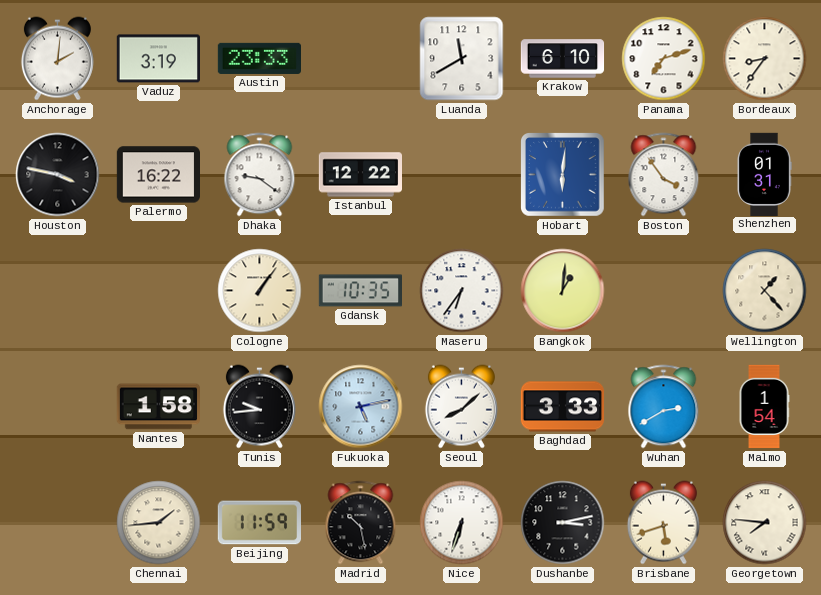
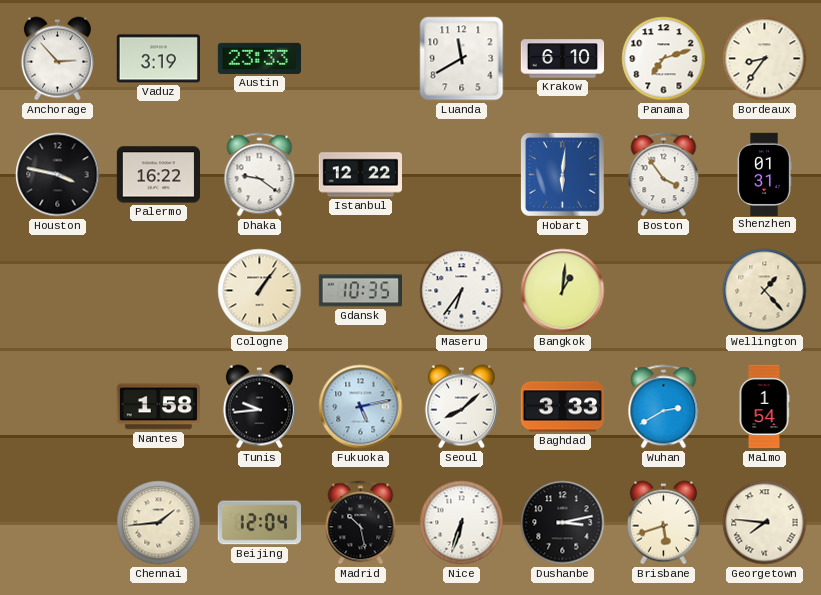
Anchorage: 2:01 -> 2:53 (57, 59)
Beijing: 11:59 -> 12:04 (259, 523)
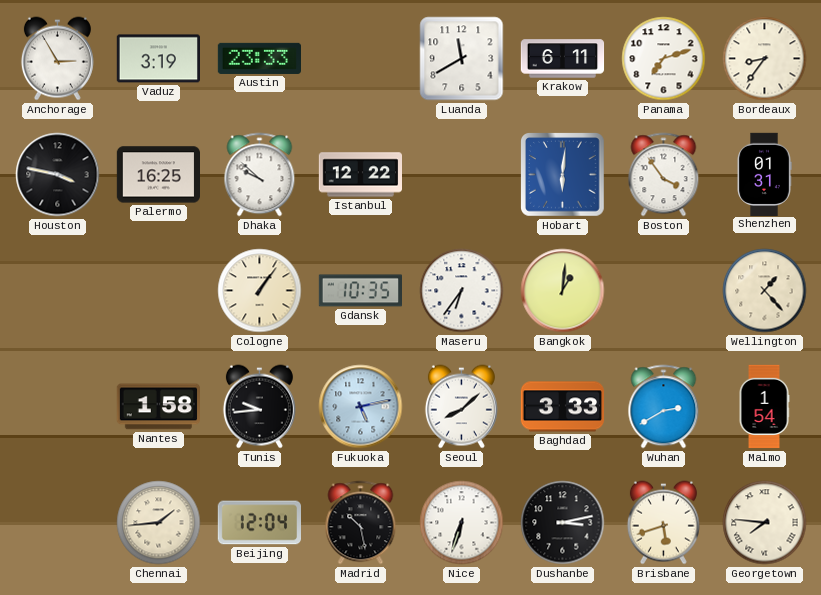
Anchorage: 2:53 -> 2:55 (57, 59)
Krakow: 6:10 -> 6:11 (563, 59)
Palermo: 16:22 -> 16:25 (158, 175)
Dhaka: 9:21 -> 9:52 (260, 175)
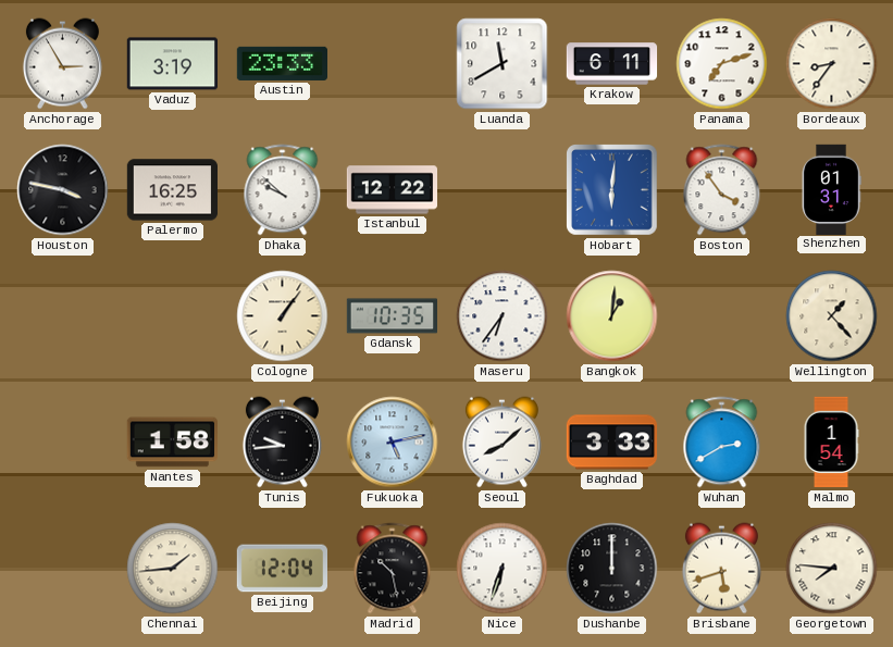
Dushanbe: 3:13 -> 12:00 (612, 569)
